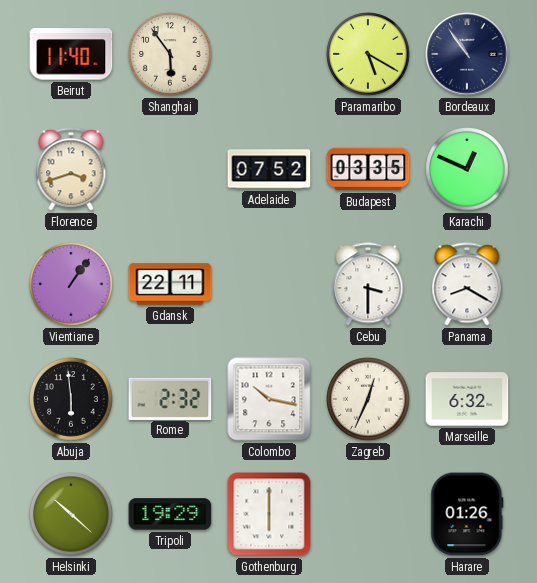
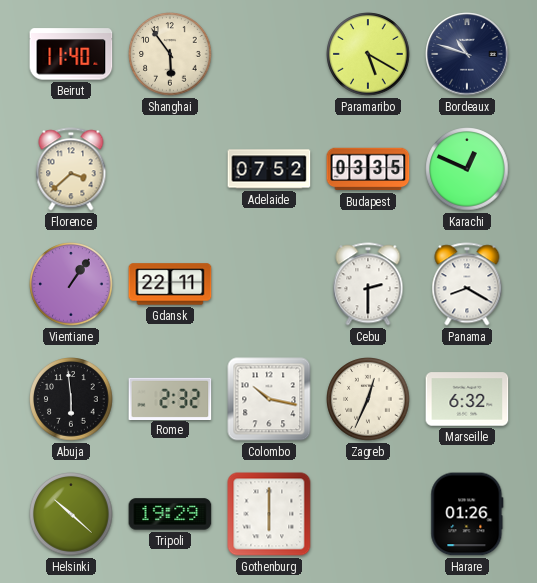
Bordeaux: 10:54 -> 10:48 (467, 54)
Florence: 3:42 -> 3:38 (71, 169)
Cebu: 3:30 -> 2:30 (368, 284)
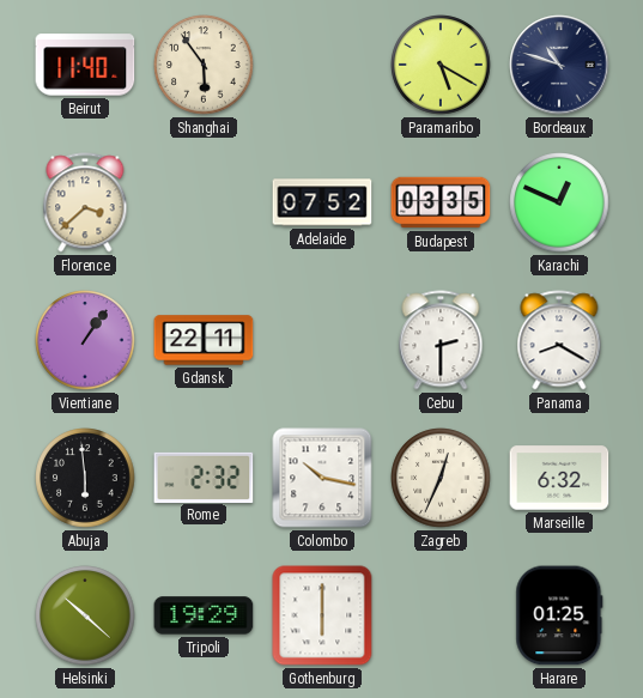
Harare: 01:26 -> 01:25 (559, 615)
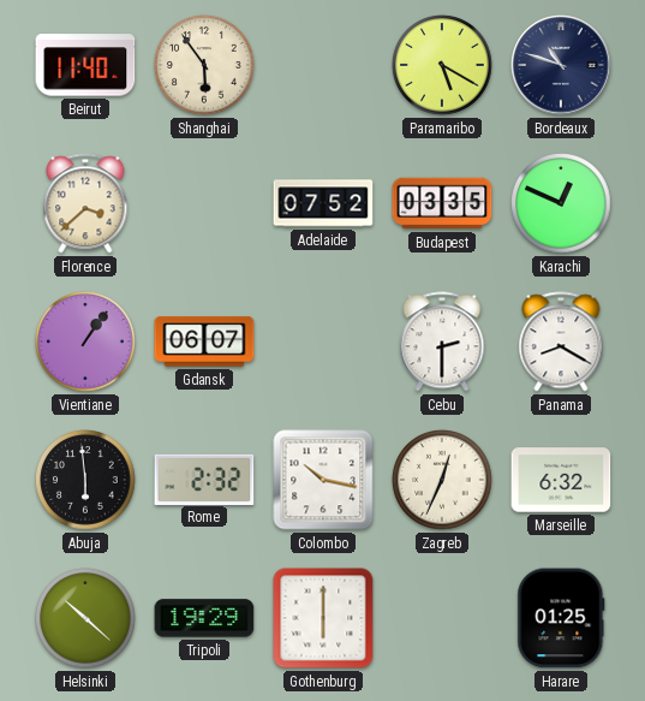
Gdansk: 22:11 -> 06:07 (204, 341)
